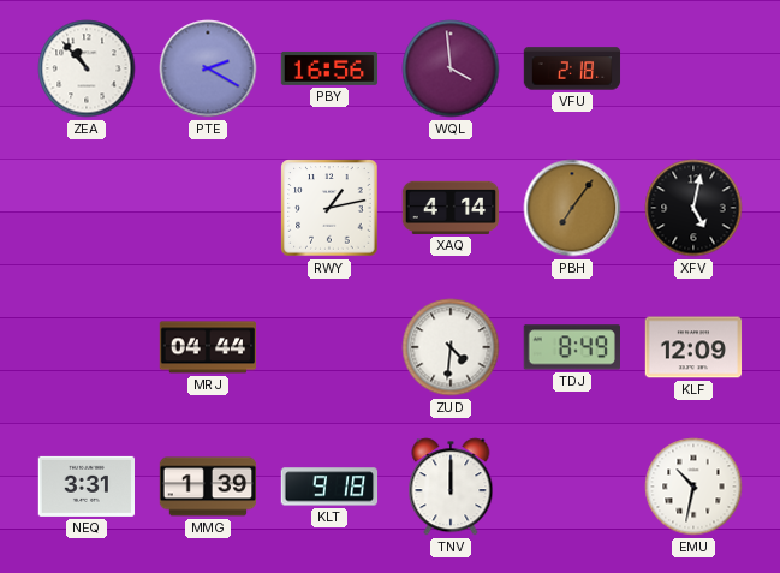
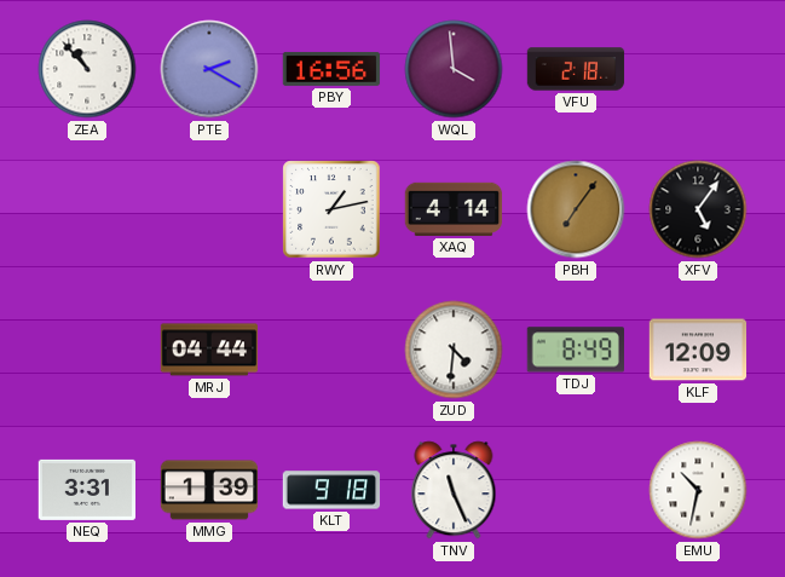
XFV: 5:02 -> 5:06 (698, 209)
TNV: 12:00 -> 11:26 (454, 490)
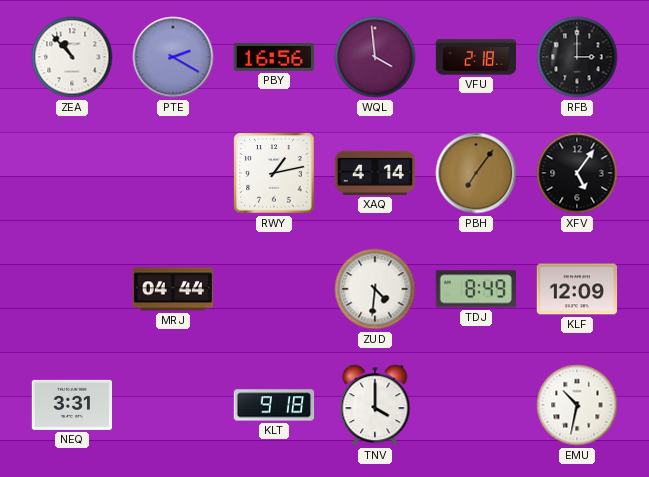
RFB: none -> 3:00 (577, 57)
MMG: 1:39 -> none (209, 490)
TNV: 11:26 -> 4:00 (375, 405)
